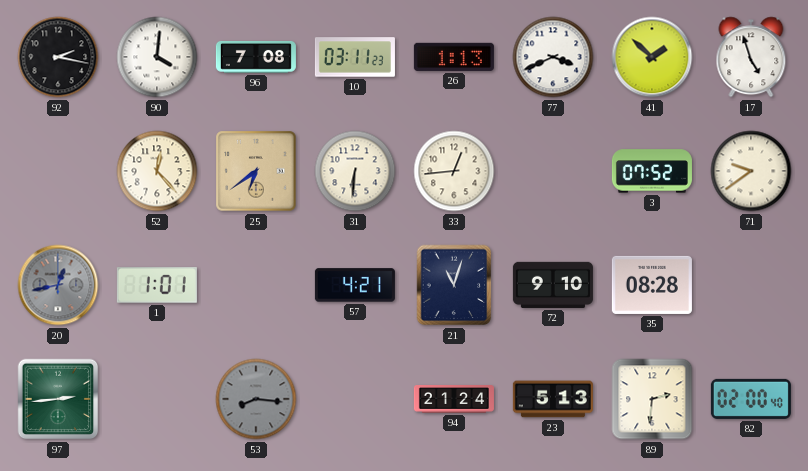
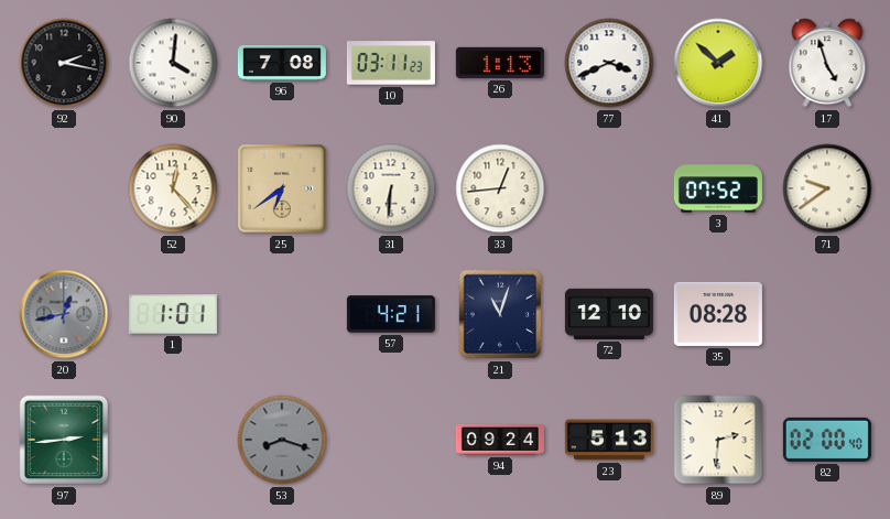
72: 9:10 -> 12:10 (609, 314)
53: 8:16 -> 8:18 (282, 440)
94: 21:24 -> 09:24 (500, 441)
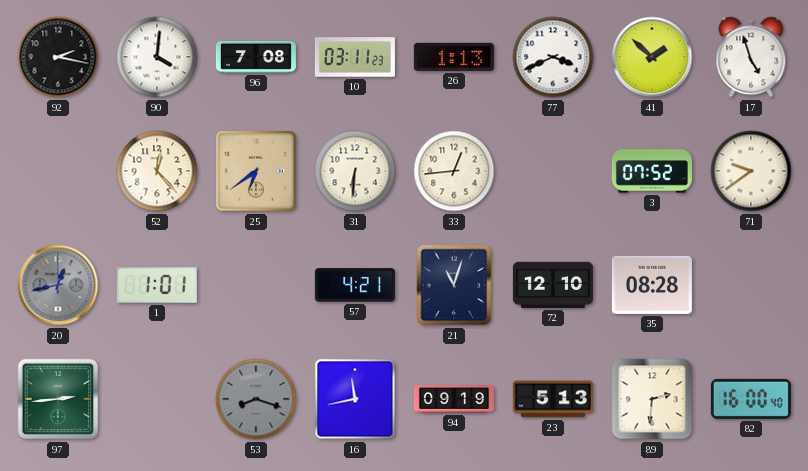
16: none -> 11:43 (355, 399)
94: 09:24 -> 09:19 (454, 400)
82: 02:00 -> 16:00 (751, 399)
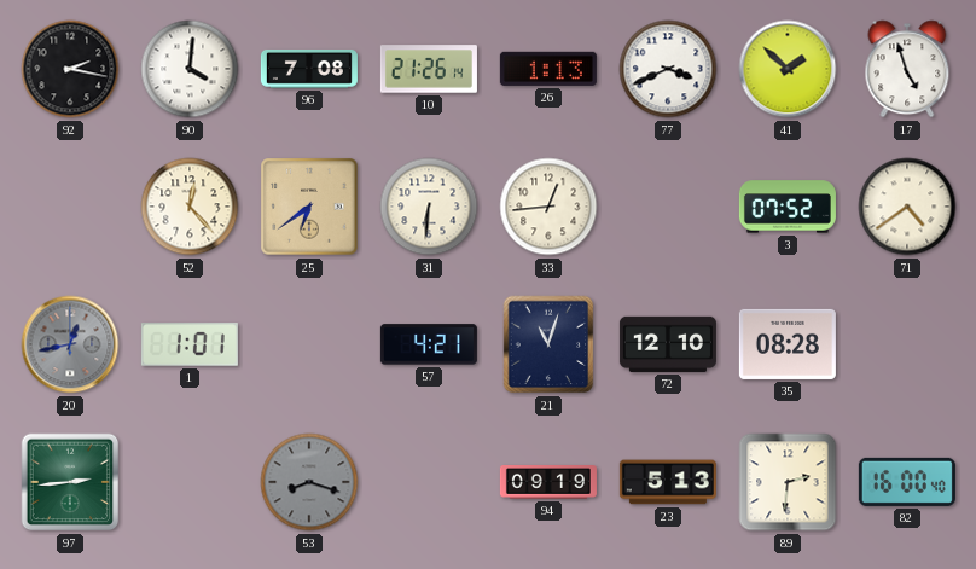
10: 03:11 -> 21:26 (429, 69)
71: 9:39 -> 4:39 (907, 207)
16: 11:43 -> none (355, 399)
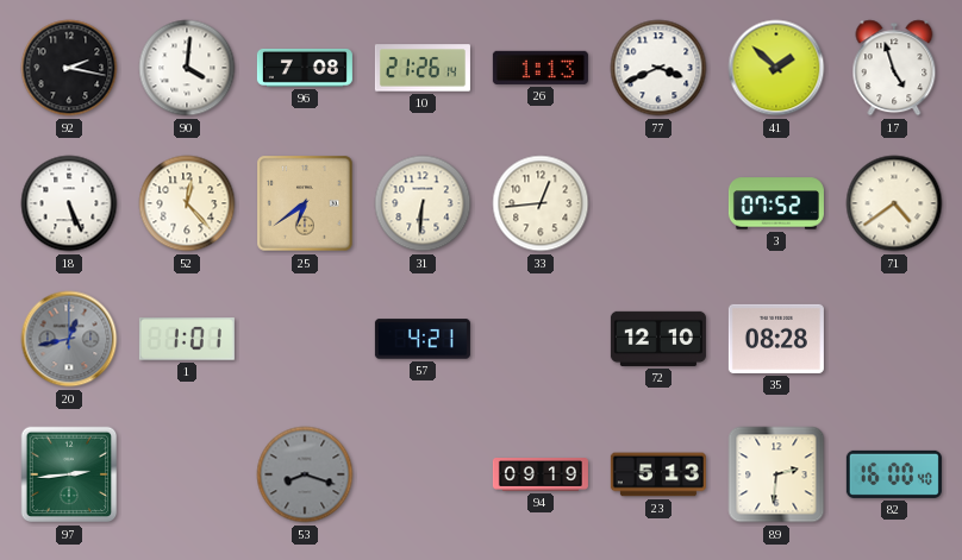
18: none -> 5:26 (69, 203)
21: 11:03 -> none (548, 344)
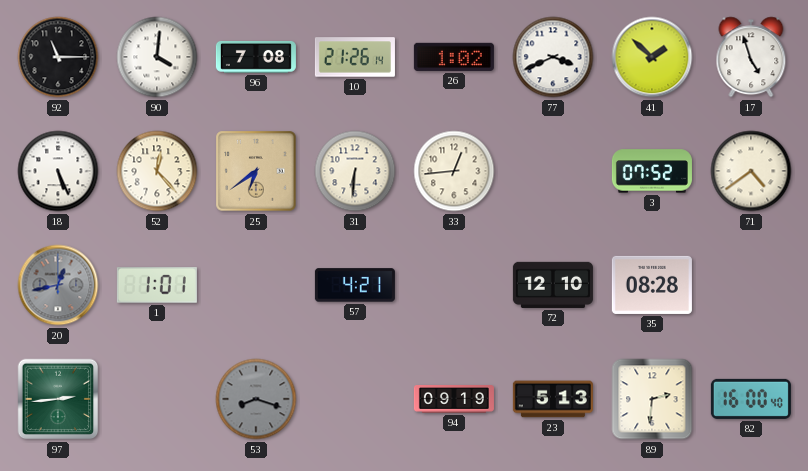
92: 2:17 -> 11:15 (58, 57)
26: 1:13 -> 1:02 (454, 57)
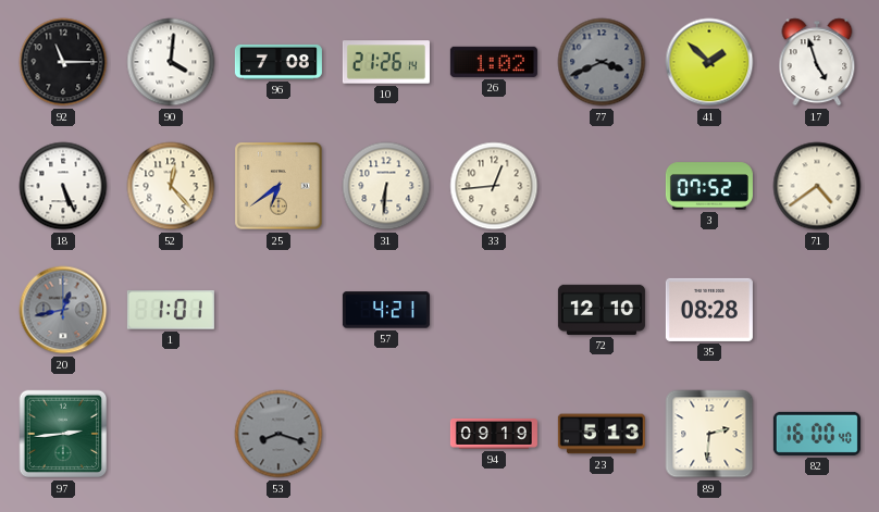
77 dial: white -> grey (602, 62)
